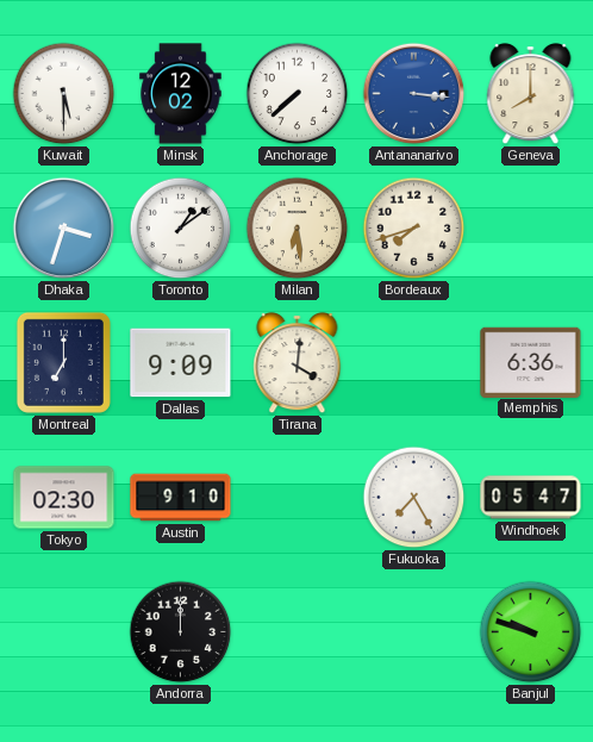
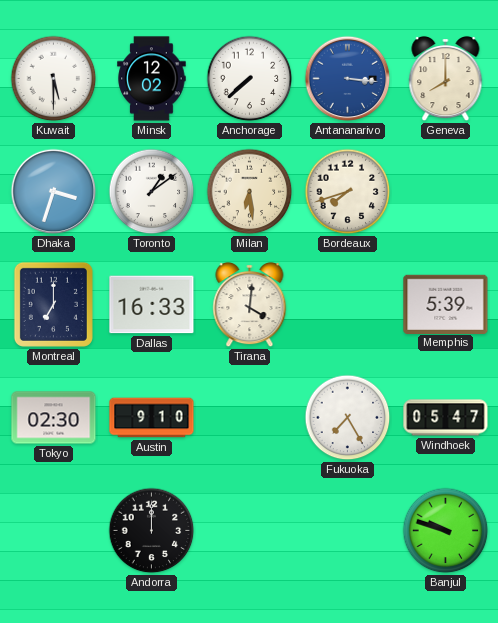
Dallas: 9:09 -> 16:33 (152, 305)
Memphis: 6:36 -> 5:39 (446, 304)
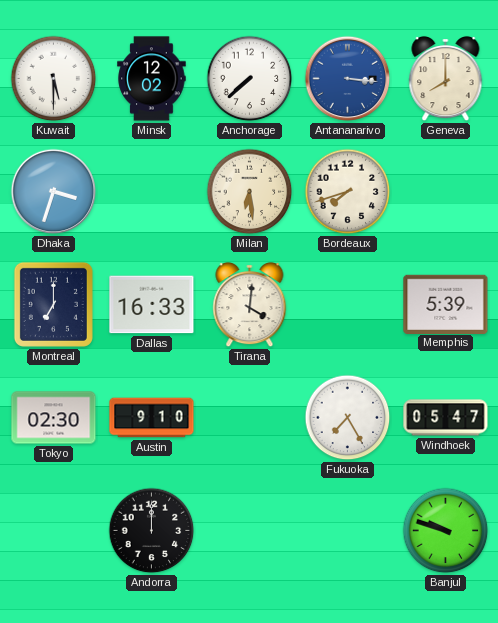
Toronto: 1:09 -> none (152, 192)
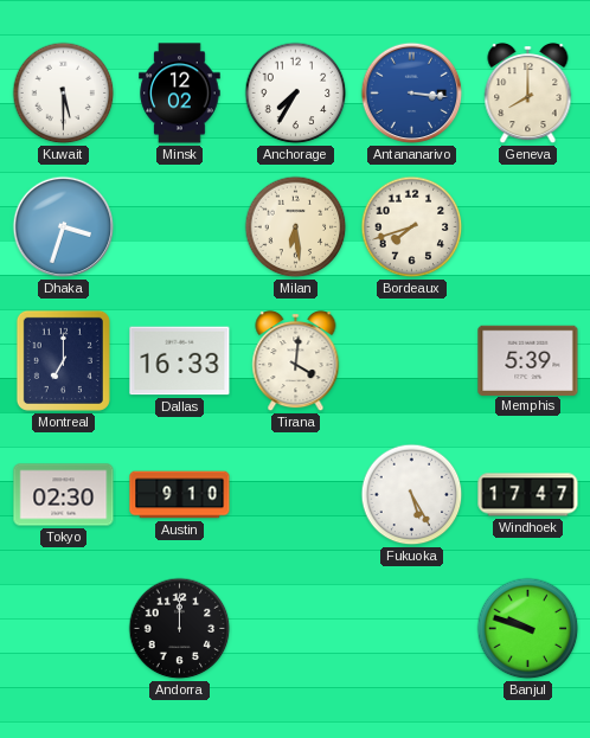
Anchorage: 7:38 -> 7:35 (296, 94)
Fukuoka: 7:25 -> 5:25 (412, 495)
Windhoek: 05:47 -> 17:47 (528, 495)
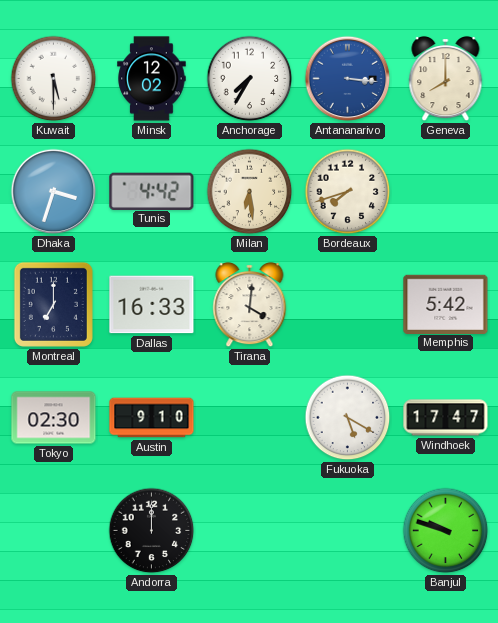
Tunis: none -> 4:42 (152, 191)
Memphis: 5:39 -> 5:42 (446, 304)
Fukuoka: 5:25 -> 5:20 (348, 418)
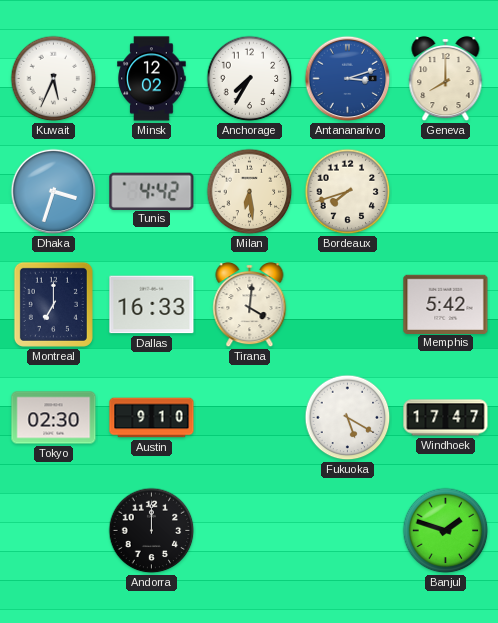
Kuwait: 5:30 -> 5:34 (54, 79)
Antananarivo: 3:16 -> 3:12 (348, 79)
Banjul: 9:48 -> 1:48 (446, 531)
